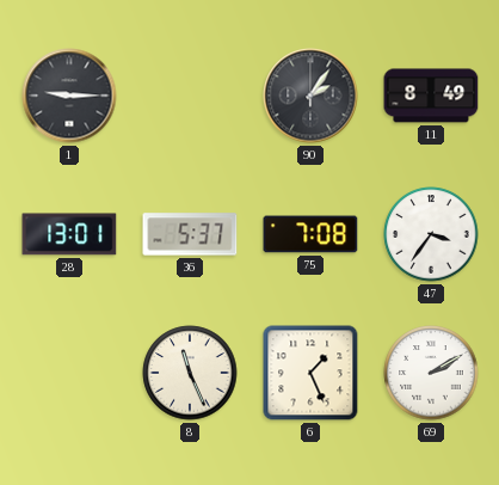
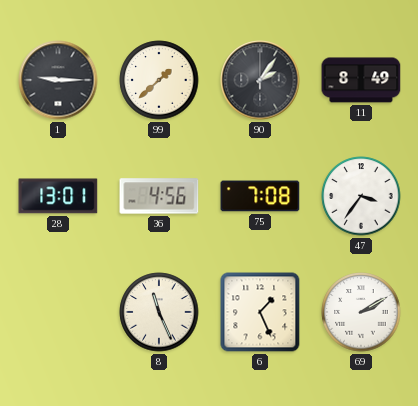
99: none -> 1:38 (159, 80)
36: 5:37 -> 4:56 (159, 196)
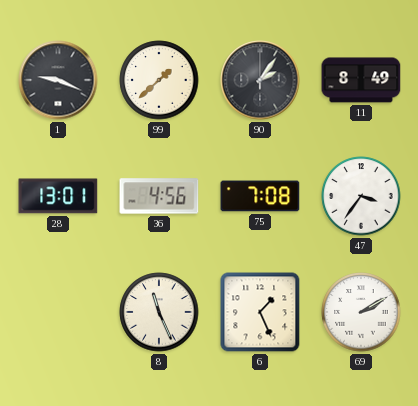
1: 9:15 -> 9:19 (58, 80)
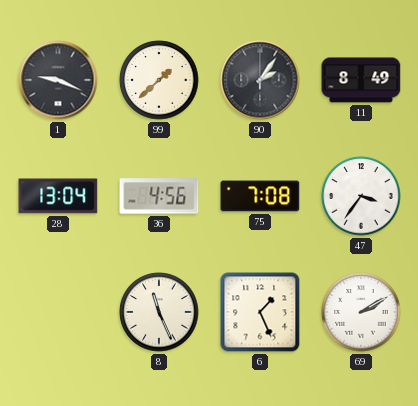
28: 13:01 -> 13:04 (58, 196)
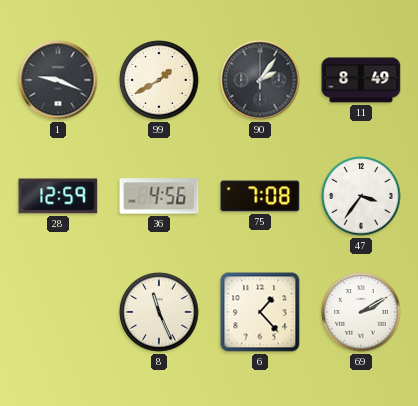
99: 1:38 -> 1:40 (159, 80)
28: 13:04 -> 12:59 (58, 196)
6: 1:26 -> 1:23 (260, 312)
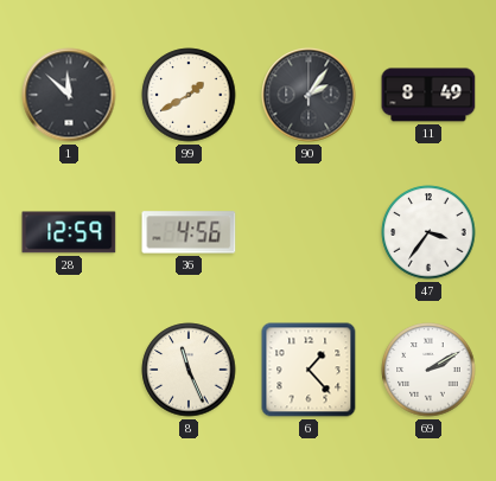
1: 9:19 -> 11:52 (69, 95)
75: 7:08 -> none (260, 196)
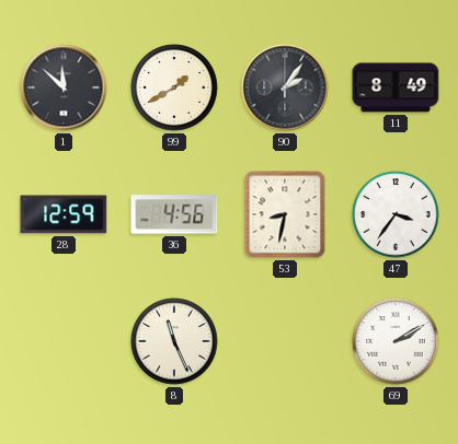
53: none -> 8:32 (285, 214)
6: 1:23 -> none (309, 370)
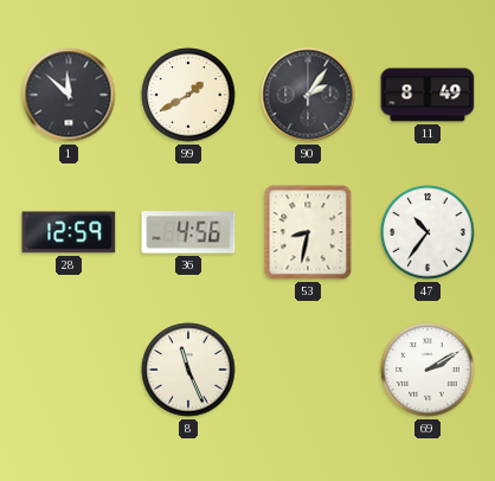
47: 3:36 -> 10:36 (427, 232)
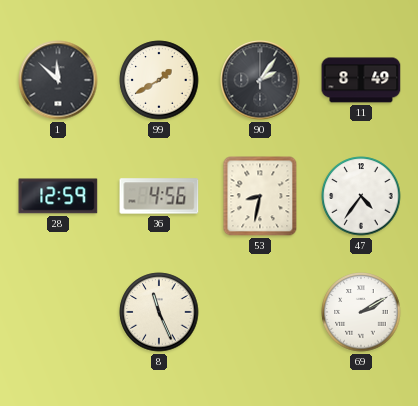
47: 10:36 -> 4:36 (361, 196)
